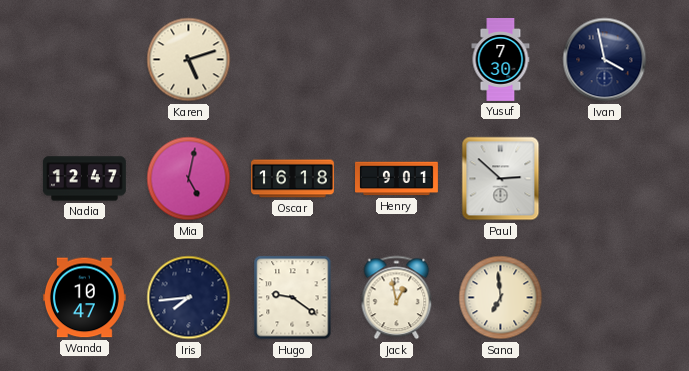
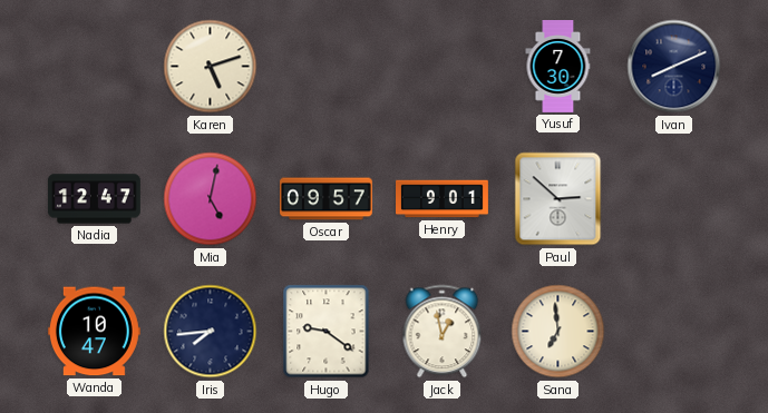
Ivan: 3:58 -> 8:11 (674, 67)
Oscar: 16:18 -> 09:57 (327, 199)
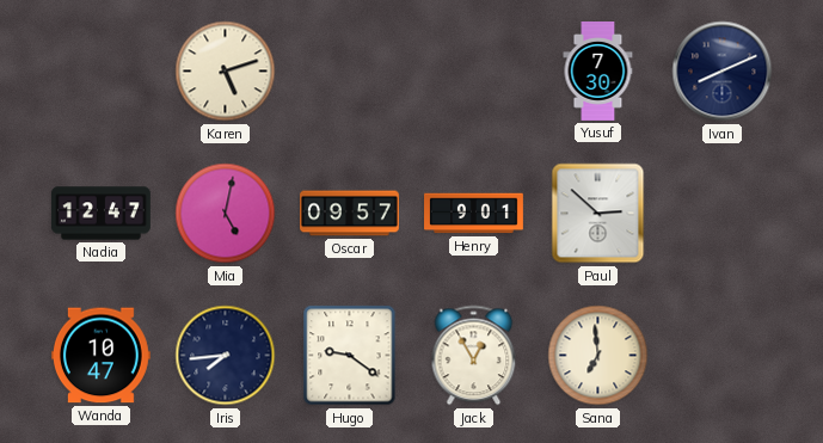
Jack: 12:58 -> 12:55 (474, 356)
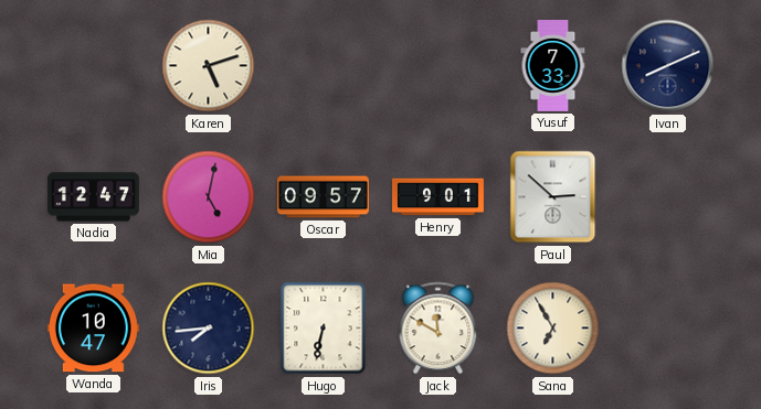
Yusuf: 7:30 -> 7:33 (553, 66)
Hugo: 9:21 -> 6:32 (324, 329)
Jack: 12:55 -> 11:50 (438, 329)
Sana: 6:59 -> 6:55 (553, 329)
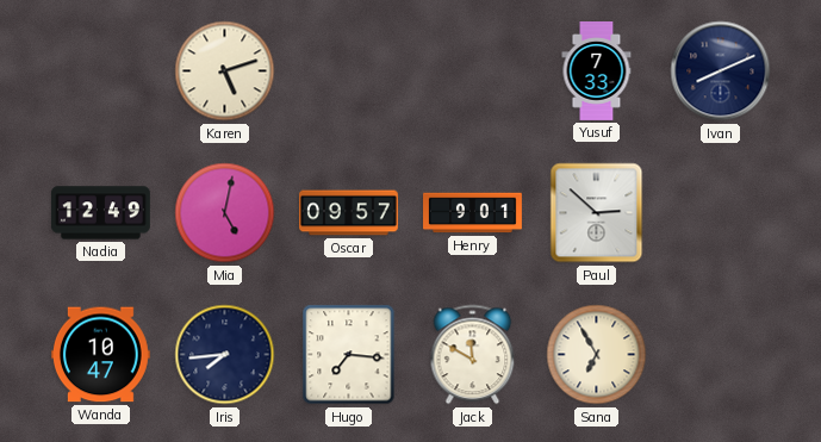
Nadia: 12:47 -> 12:49 (100, 213)
Hugo: 6:32 -> 7:16 (349, 355)
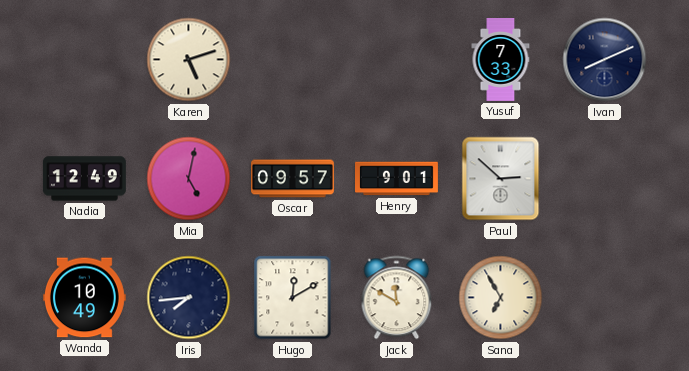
Wanda: 10:47 -> 10:49 (84, 298)
Hugo: 7:16 -> 12:10 (293, 298)
